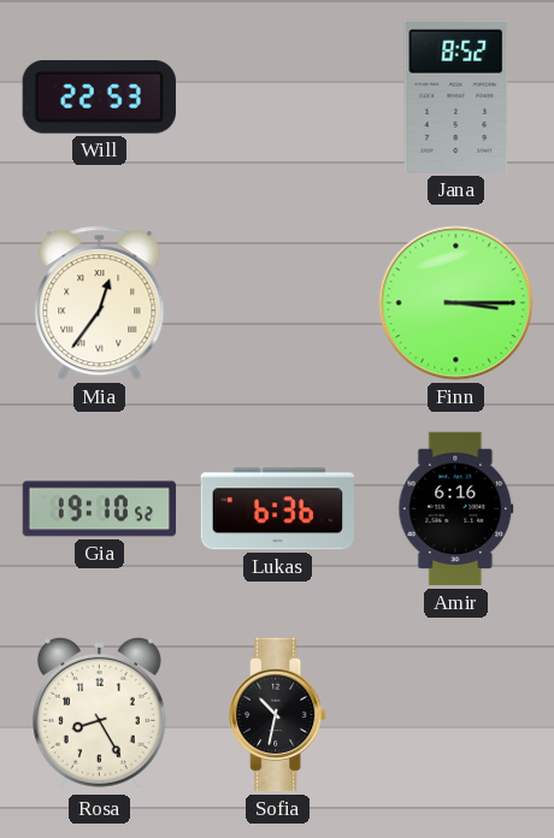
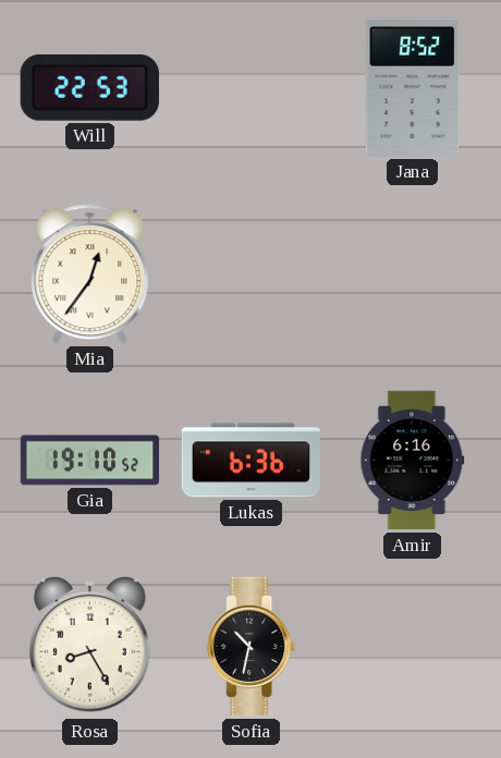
Finn: 3:15 -> none (456, 303)
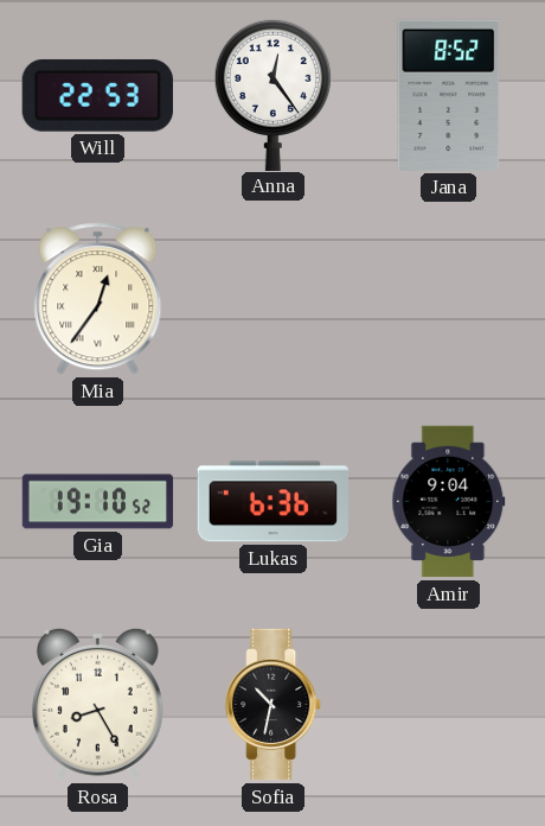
Anna: none -> 12:24 (272, 94)
Amir: 6:16 -> 9:04 (449, 502)
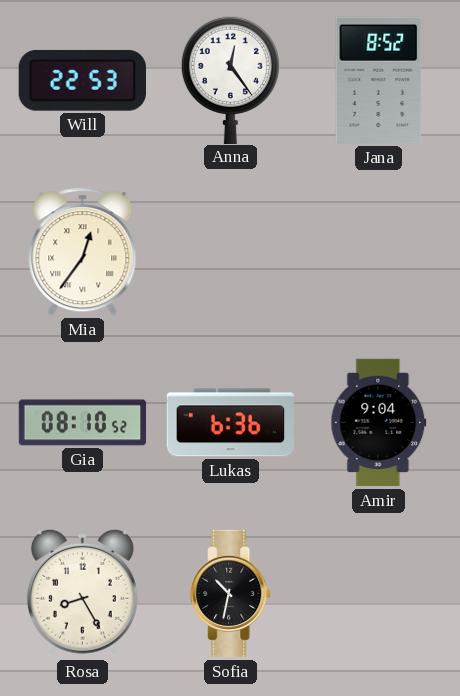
Gia: 19:10 -> 08:10 (83, 423)
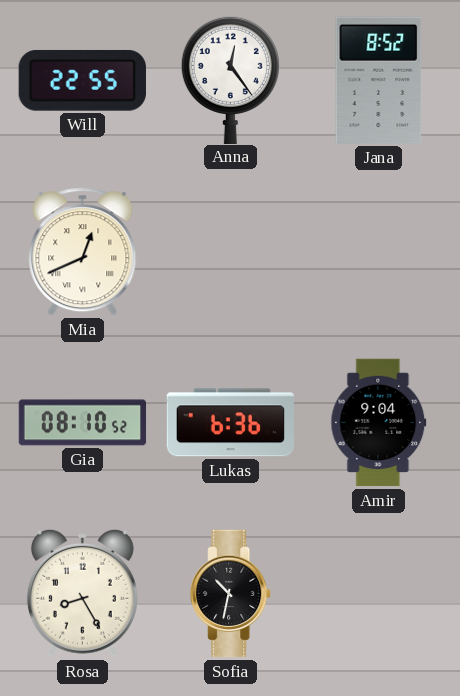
Will: 22:53 -> 22:55 (82, 81)
Mia: 12:36 -> 12:41 (83, 252)
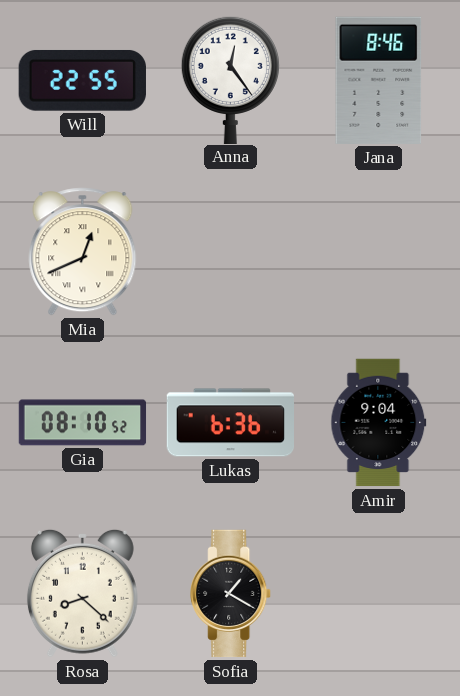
Jana: 8:52 -> 8:46 (379, 80)
Rosa: 8:25 -> 8:22 (82, 593)
Sofia: 10:32 -> 1:20 (231, 594)
